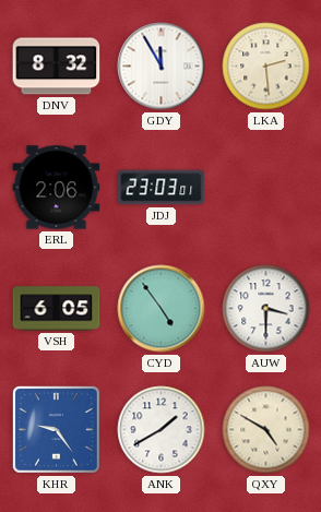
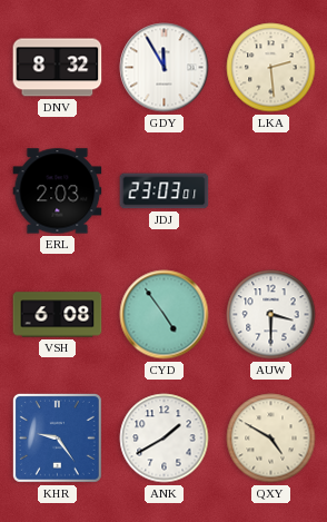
ERL: 2:06 -> 2:03 (58, 191)
VSH: 6:05 -> 6:08 (58, 315)
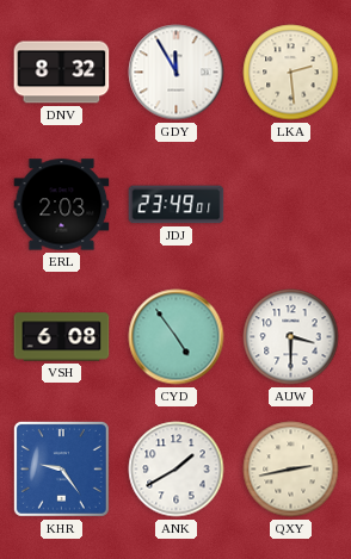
JDJ: 23:03 -> 23:49 (177, 205)
QXY: 4:50 -> 2:43 (291, 470)
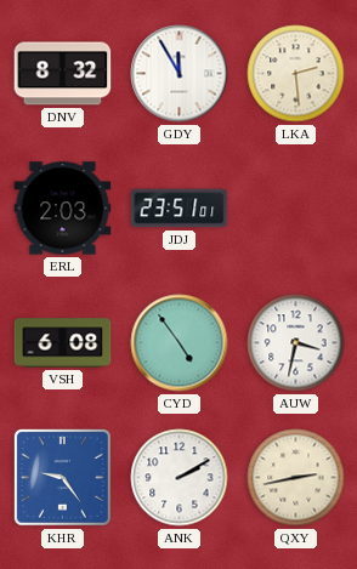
JDJ: 23:49 -> 23:51 (180, 209)
AUW: 3:30 -> 3:32 (296, 343)
ANK: 1:40 -> 2:10 (180, 478)
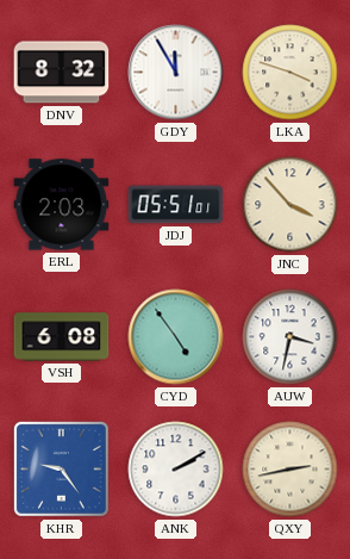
LKA: 2:29 -> 3:48 (290, 73)
JDJ: 23:51 -> 05:51 (176, 205)
JNC: none -> 3:53 (290, 205)
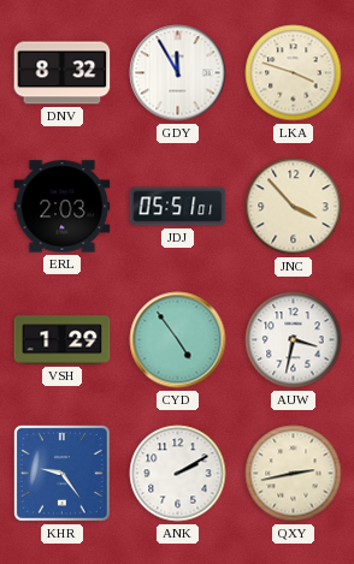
VSH: 6:08 -> 1:29 (63, 340)
